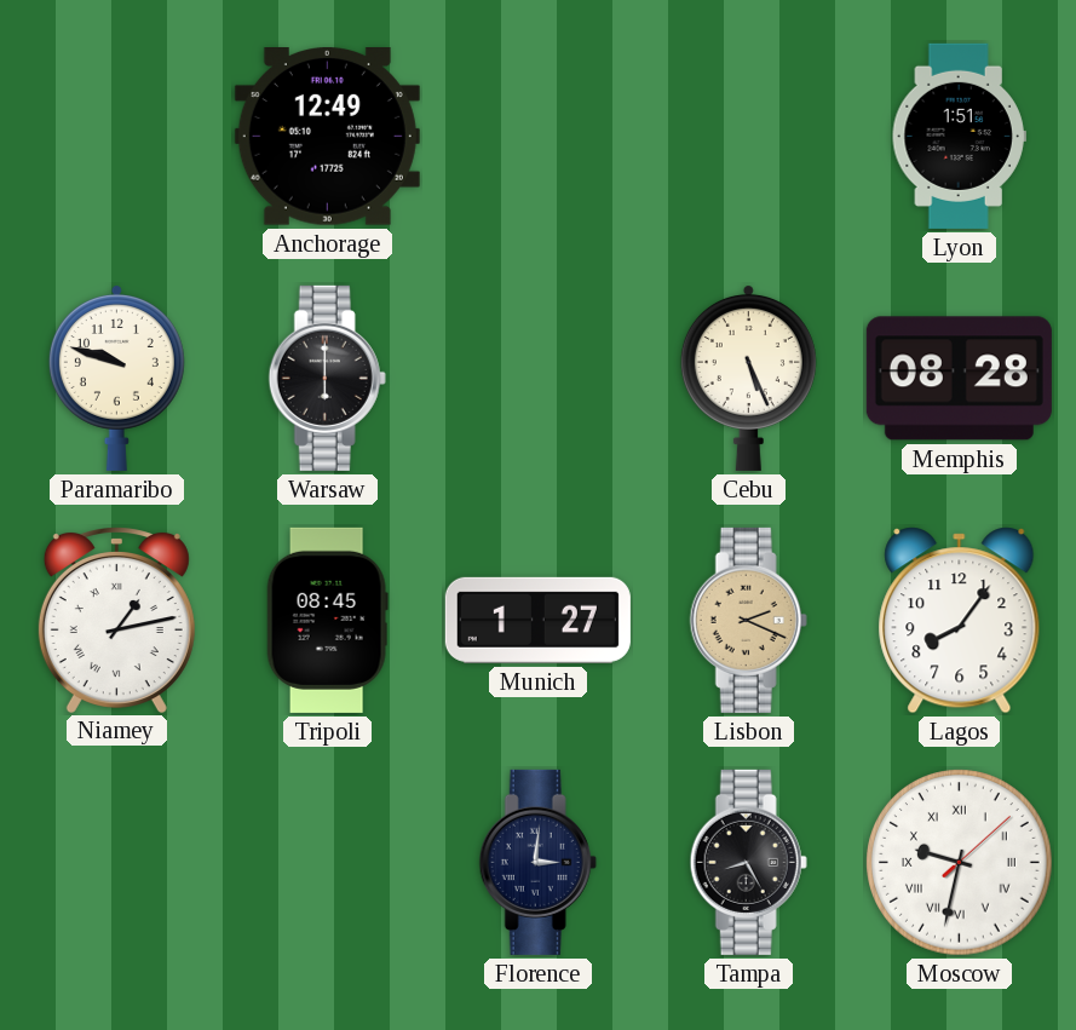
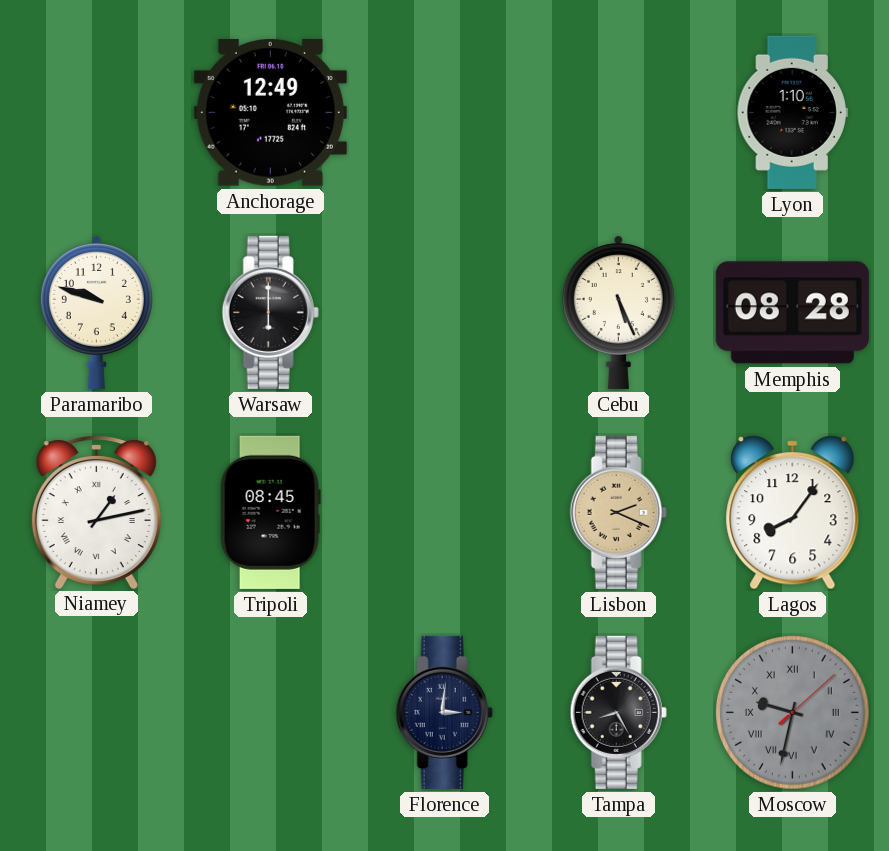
Lyon: 1:51 -> 1:10 (792, 112)
Munich: 1:27 -> none (537, 620)
Moscow dial: white -> grey (793, 713)
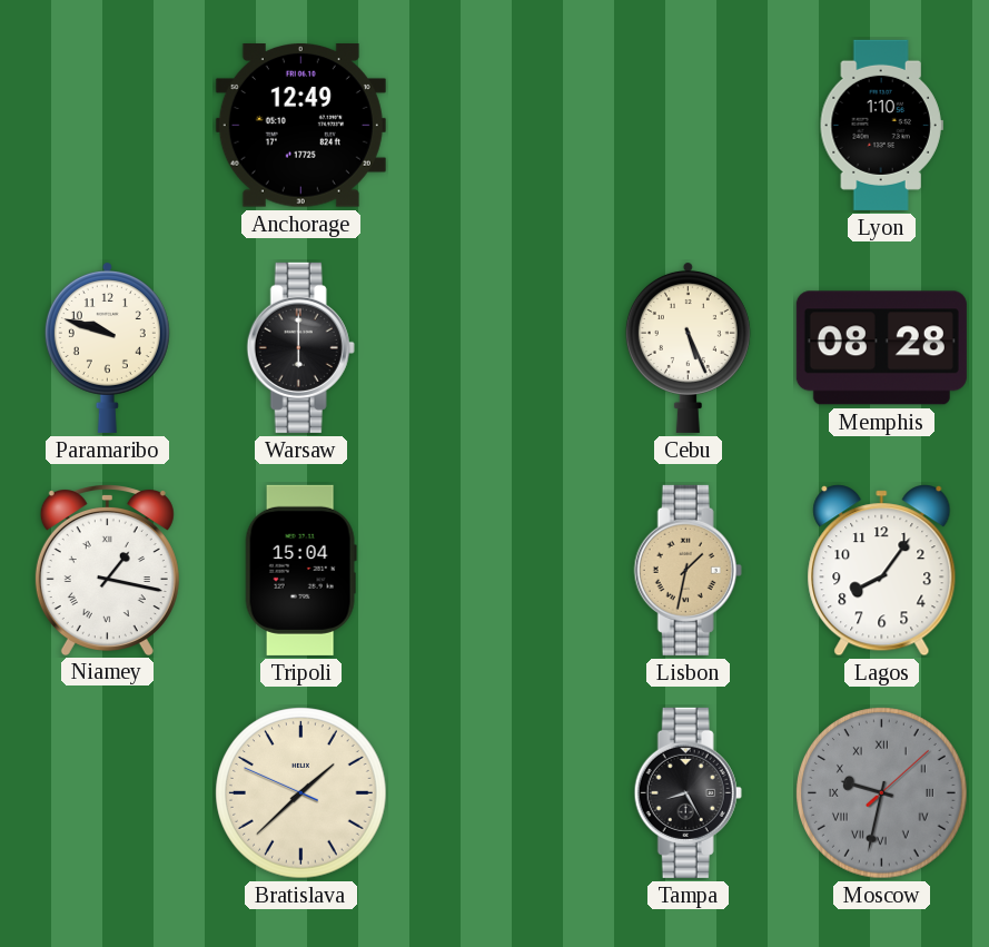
Niamey: 1:13 -> 1:17 (107, 570)
Tripoli: 08:45 -> 15:04 (300, 570)
Lisbon: 2:19 -> 1:32 (688, 570)
Bratislava: none -> 1:37 (301, 793)
Florence: 3:01 -> none (444, 712)
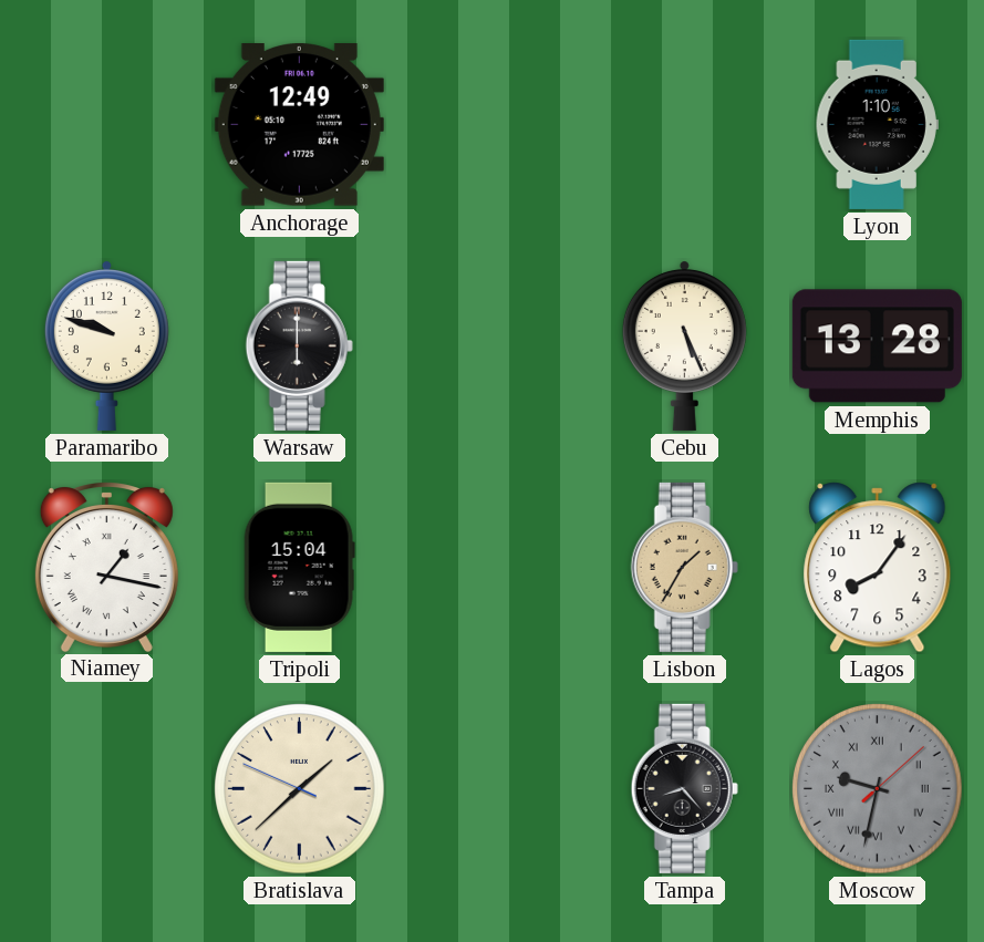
Memphis: 08:28 -> 13:28 (877, 346)
Lisbon: 1:32 -> 1:35 (684, 567)
Tampa: 8:25 -> 8:23 (684, 788)
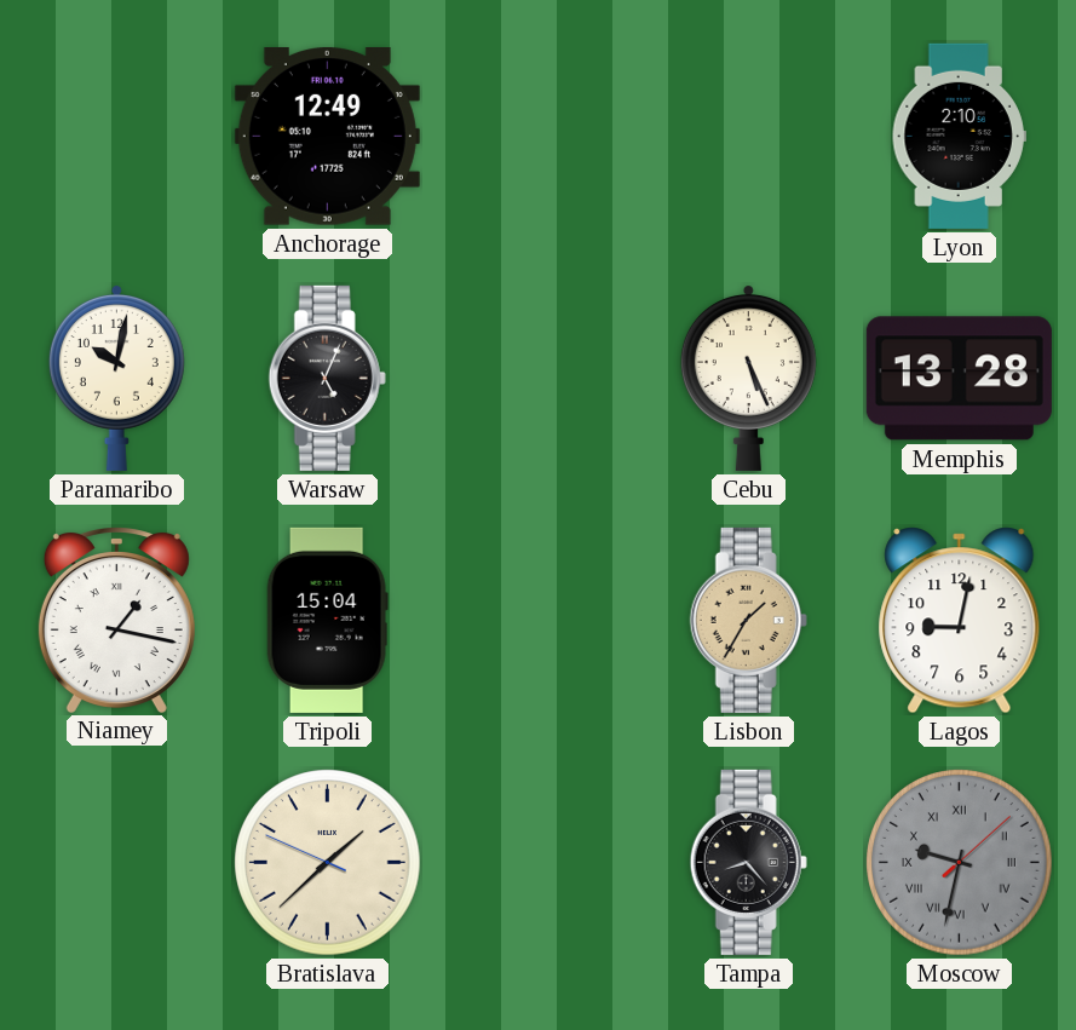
Lyon: 1:10 -> 2:10 (959, 136)
Paramaribo: 9:48 -> 10:02 (116, 379)
Warsaw: 6:00 -> 5:04 (327, 378)
Lagos: 8:06 -> 9:02 (960, 621)
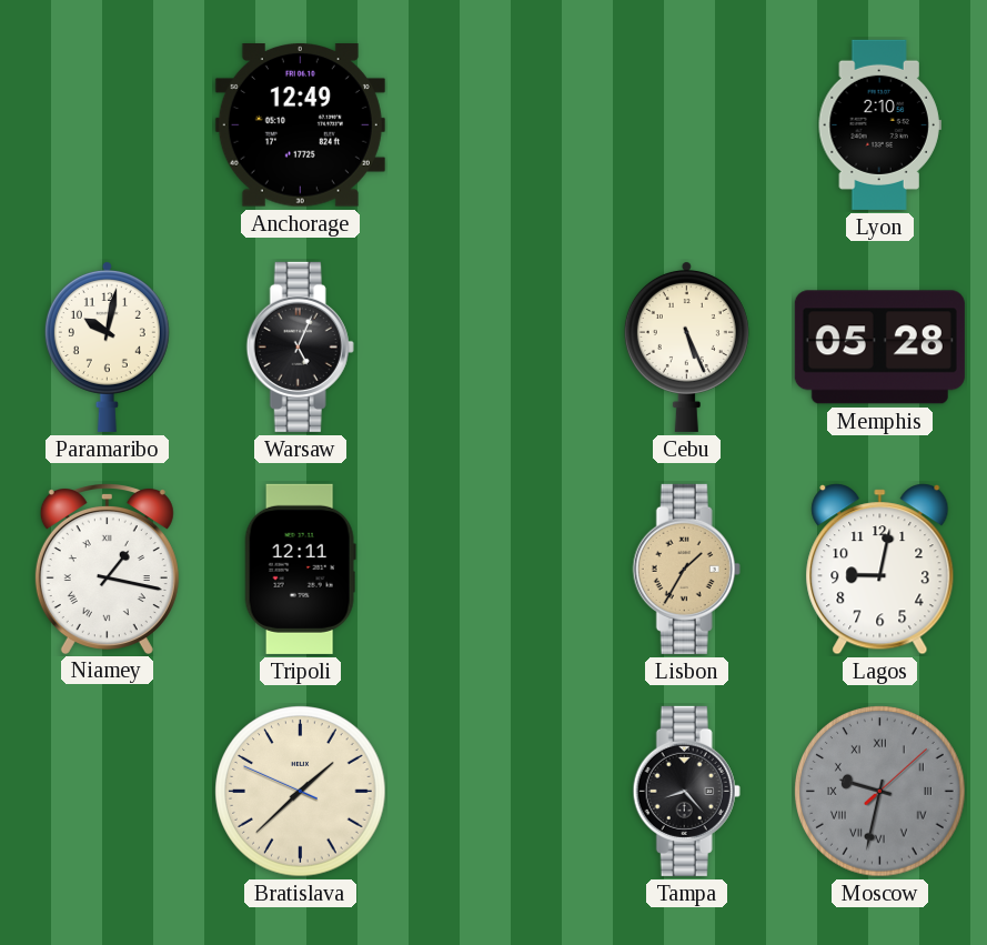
Memphis: 13:28 -> 05:28 (879, 348)
Tripoli: 15:04 -> 12:11 (300, 569)
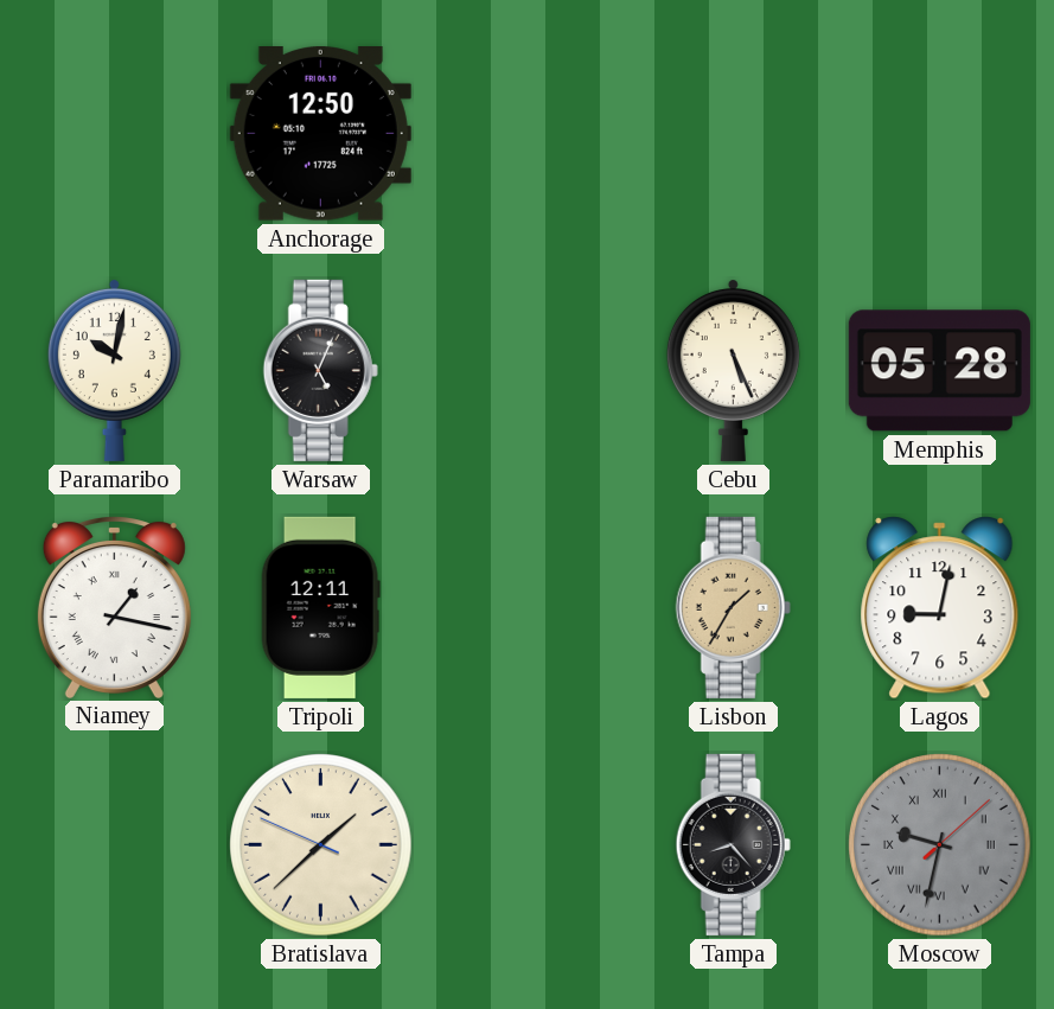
Anchorage: 12:49 -> 12:50 (320, 134)
Lyon: 2:10 -> none (879, 124)
